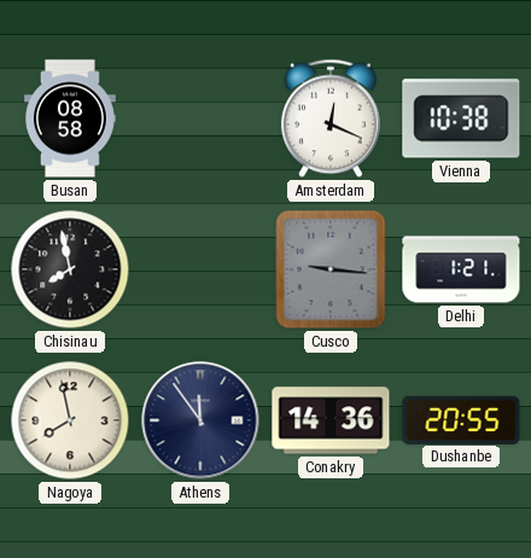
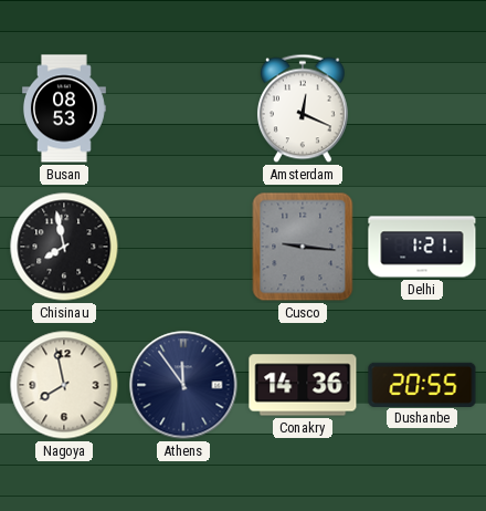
Busan: 08:58 -> 08:53 (64, 108)
Vienna: 10:38 -> none (461, 118)
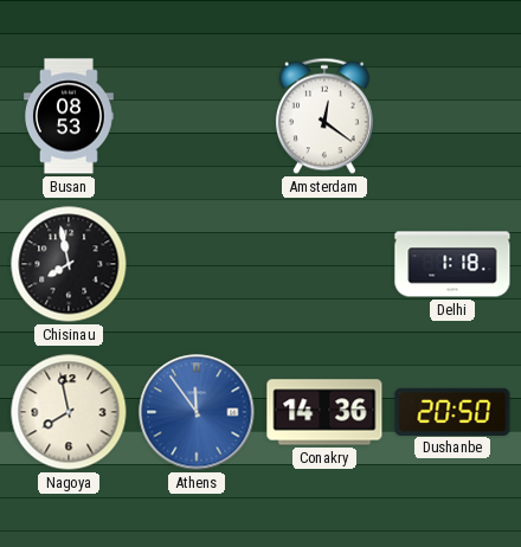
Amsterdam: 12:19 -> 12:21 (324, 116)
Cusco: 9:16 -> none (303, 247)
Delhi: 1:21 -> 1:18 (452, 264)
Athens dial: navy -> blue (197, 412)
Dushanbe: 20:55 -> 20:50 (452, 411)
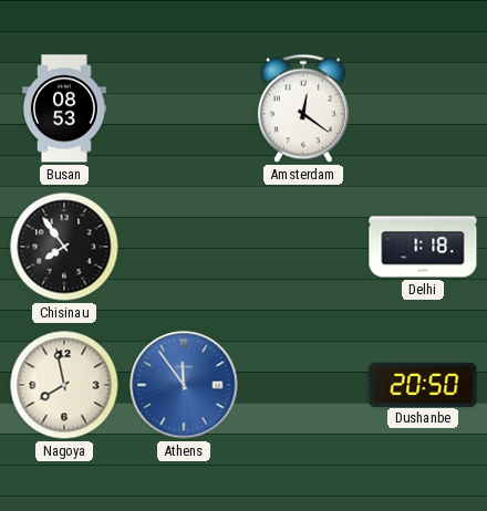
Chisinau: 7:58 -> 7:54 (64, 247)
Conakry: 14:36 -> none (324, 412)
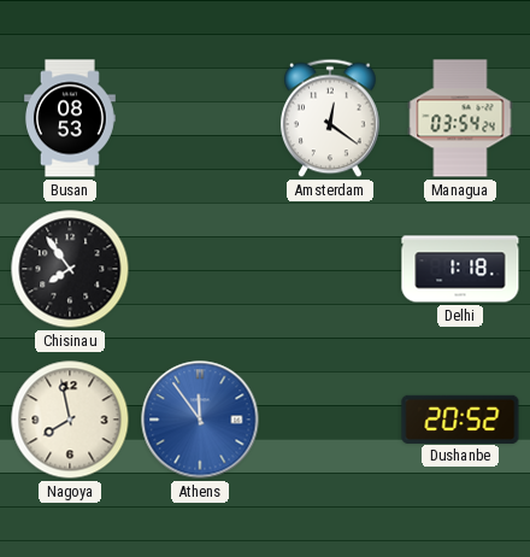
Managua: none -> 03:54 (460, 118)
Dushanbe: 20:50 -> 20:52 (460, 418)
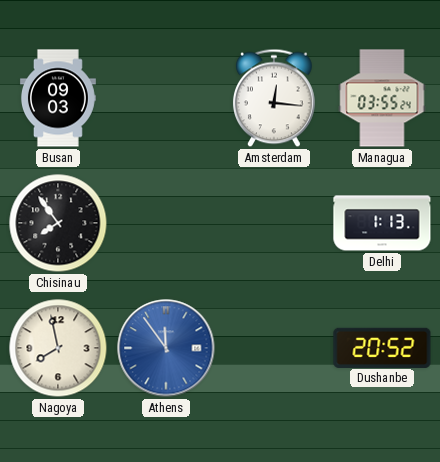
Busan: 08:53 -> 09:03 (58, 98)
Amsterdam: 12:21 -> 12:16 (274, 98)
Managua: 03:54 -> 03:55 (382, 98)
Delhi: 1:18 -> 1:13 (382, 223)
